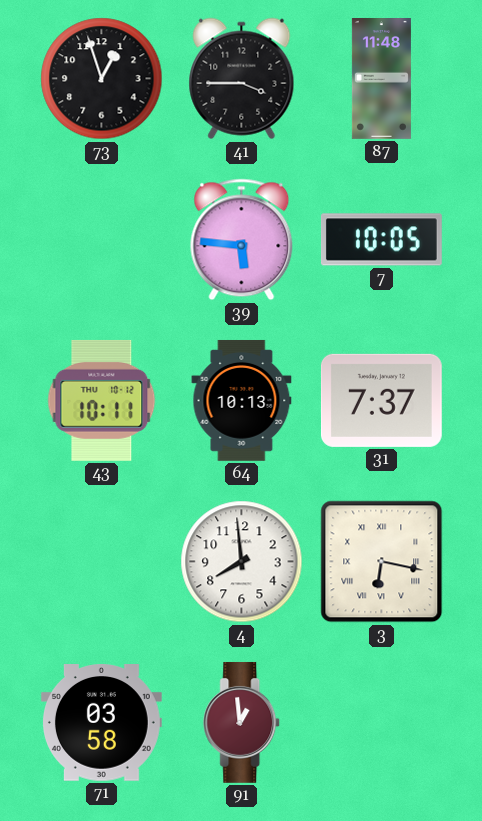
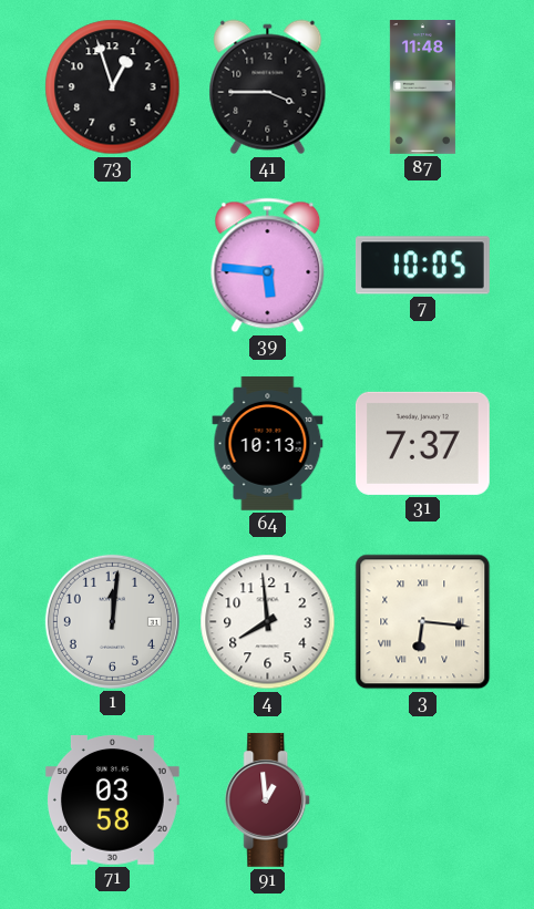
43: 10:11 -> none (102, 400)
1: none -> 12:01 (112, 621)
3: 6:17 -> 6:16 (423, 622)
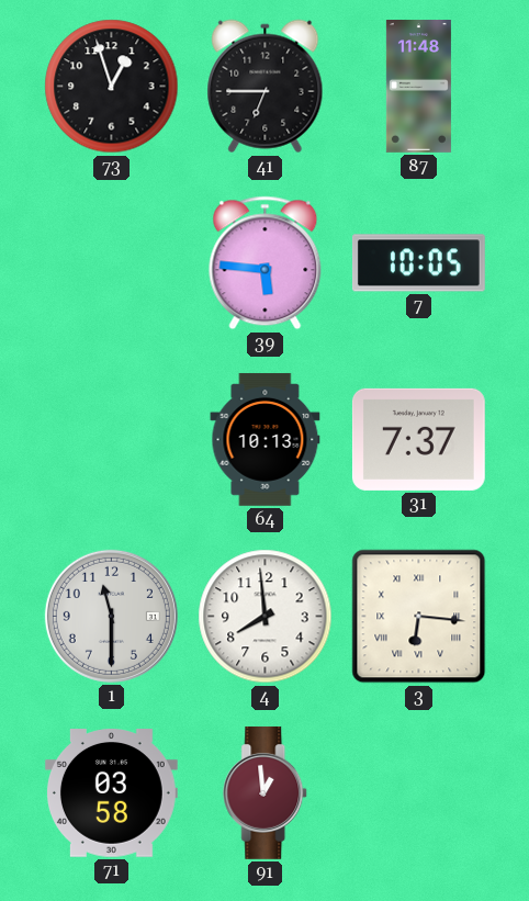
41: 3:45 -> 6:45 (266, 87)
1: 12:01 -> 11:30 (111, 616)
